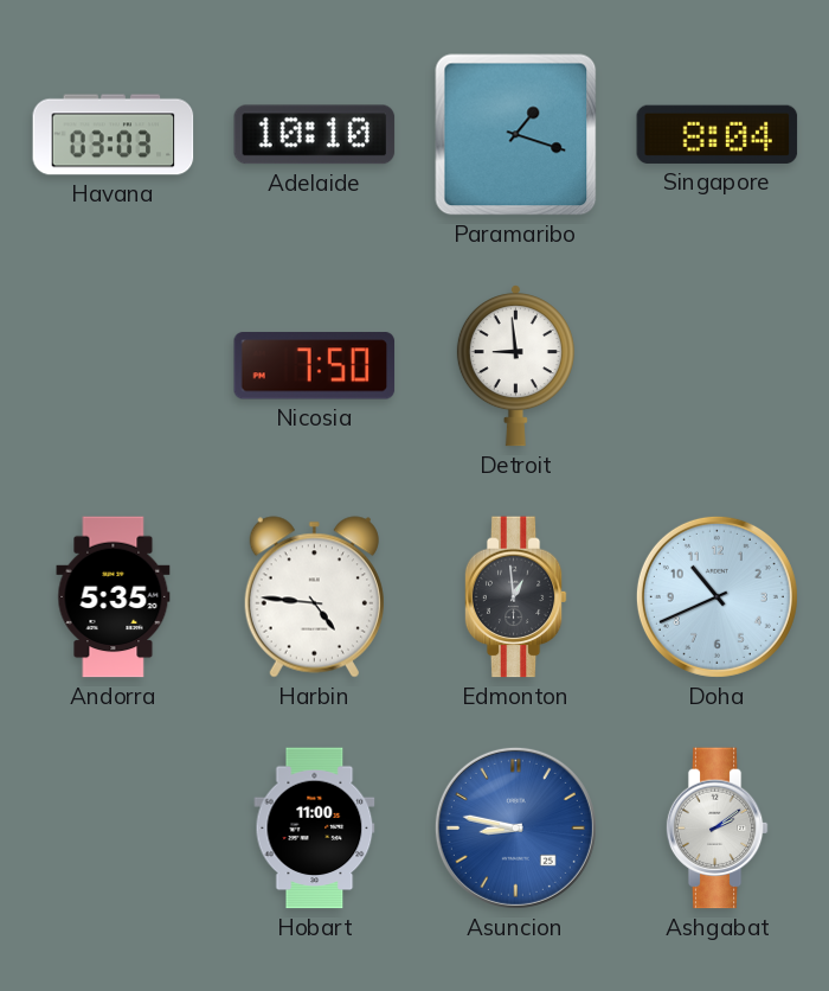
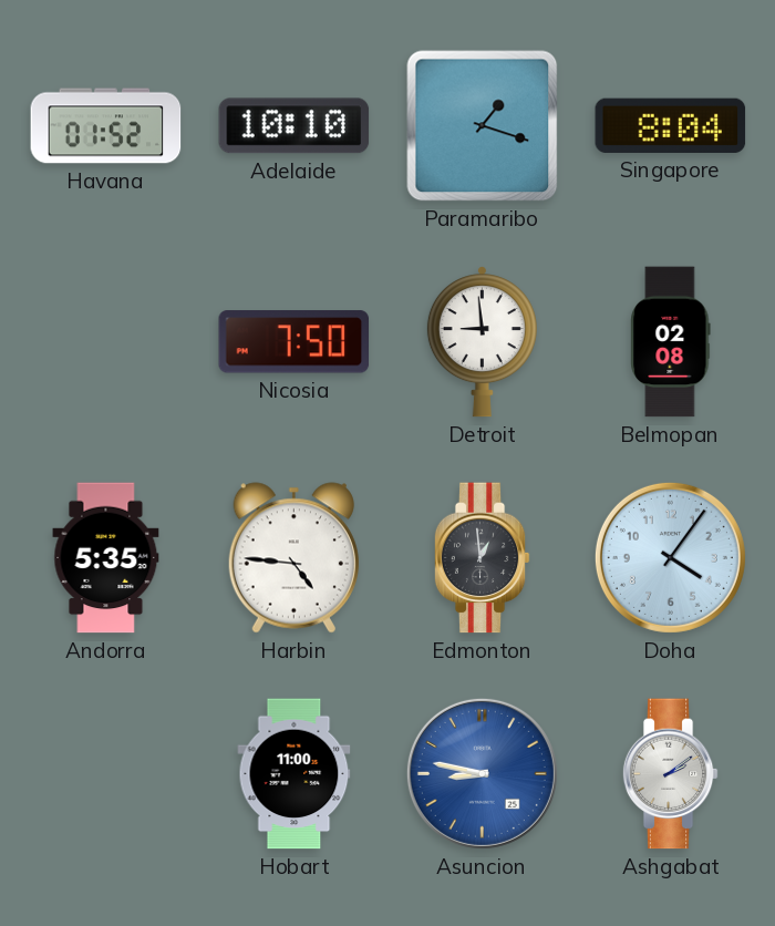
Havana: 03:03 -> 01:52 (106, 126)
Belmopan: none -> 02:08 (671, 342)
Doha: 10:41 -> 4:06 (670, 557)
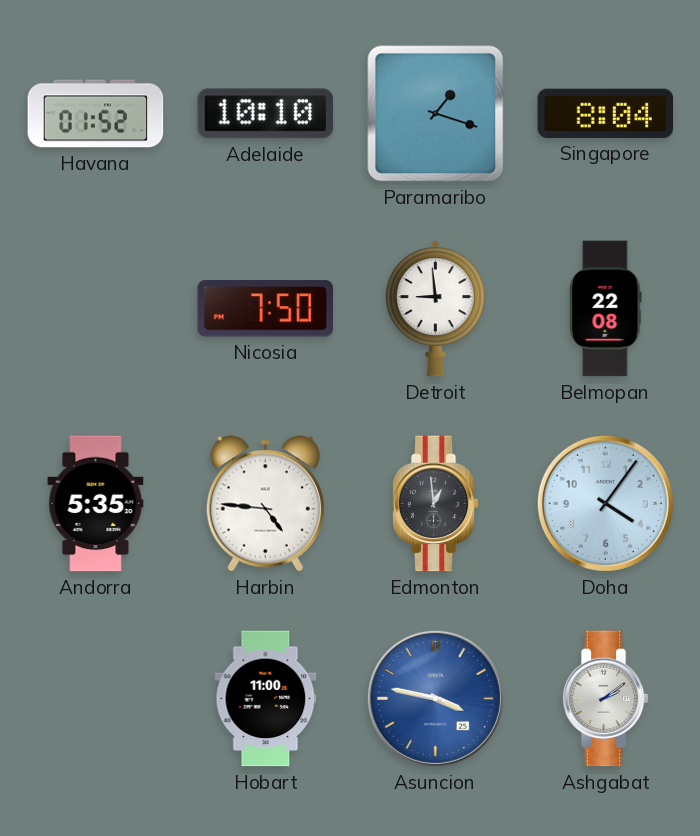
Belmopan: 02:08 -> 22:08 (606, 309)
Asuncion: 8:47 -> 3:47 (435, 698)
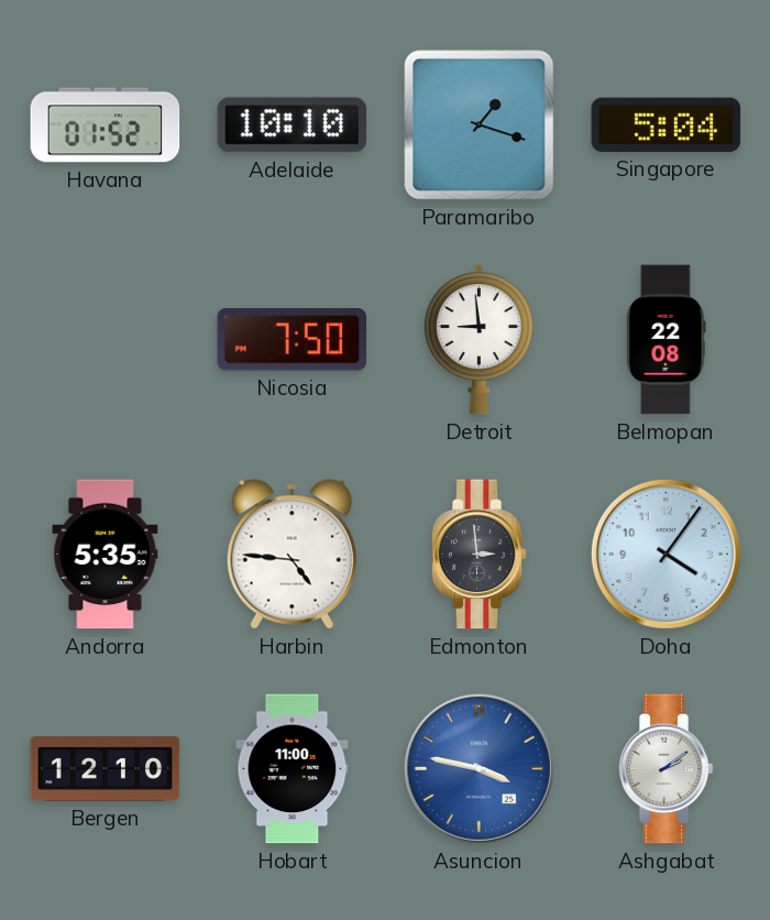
Singapore: 8:04 -> 5:04 (667, 124)
Edmonton: 12:59 -> 2:59 (479, 555)
Bergen: none -> 12:10 (106, 769)
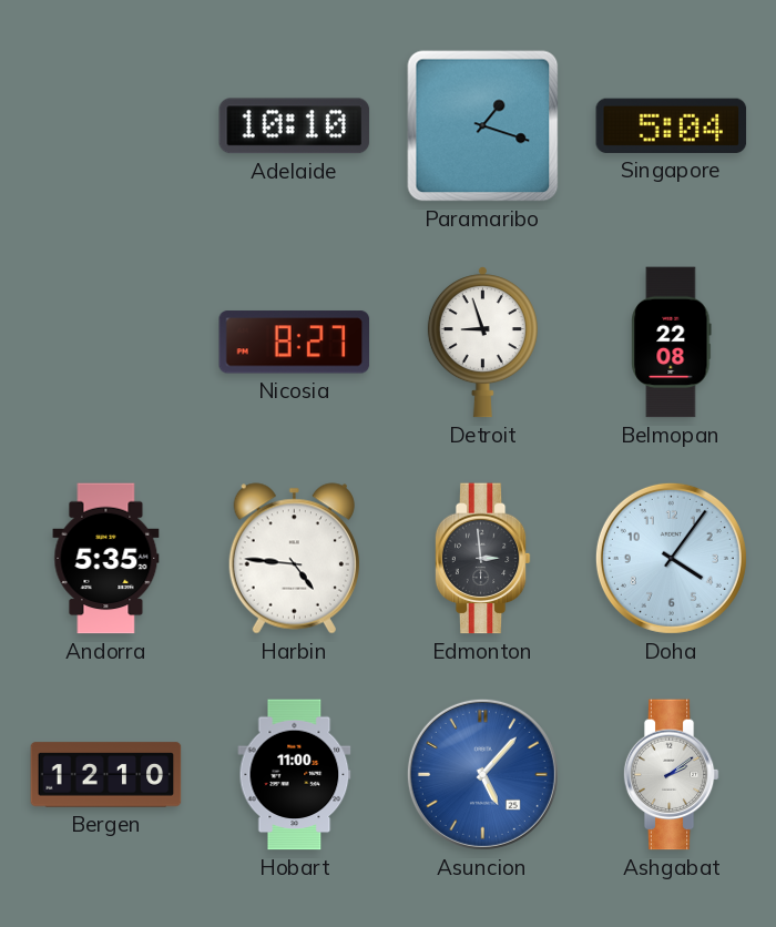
Havana: 01:52 -> none (106, 125)
Nicosia: 7:50 -> 8:27 (295, 343)
Detroit: 8:59 -> 8:57 (482, 343)
Asuncion: 3:47 -> 5:07 (482, 774)
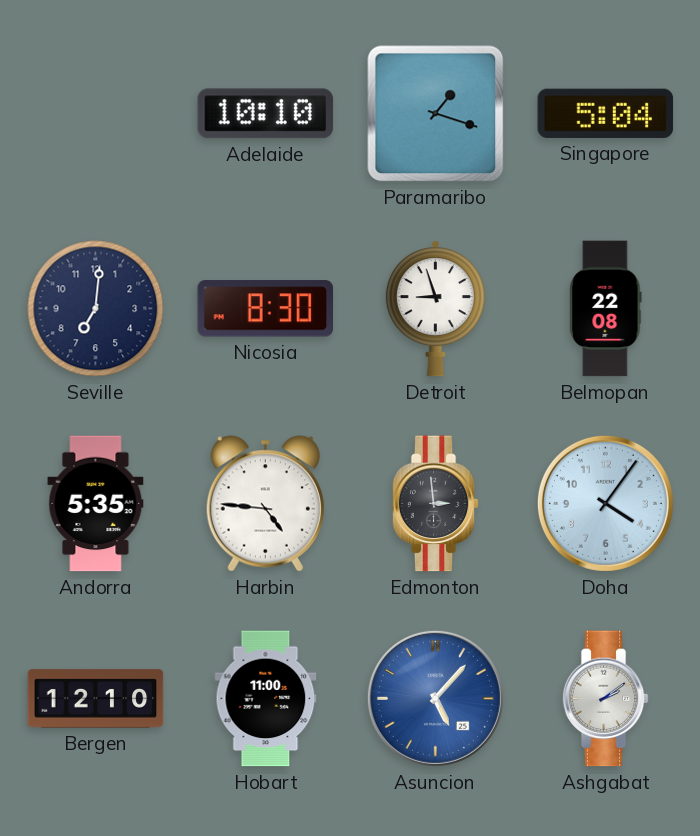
Seville: none -> 7:01 (96, 309)
Nicosia: 8:27 -> 8:30 (266, 309)
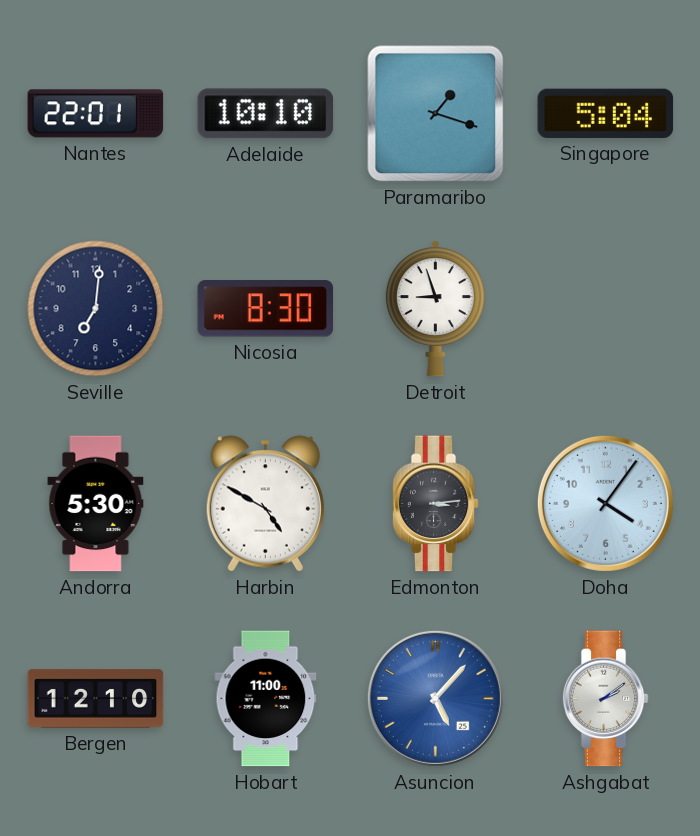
Nantes: none -> 22:01 (96, 114)
Belmopan: 22:08 -> none (606, 309)
Andorra: 5:35 -> 5:30 (96, 504)
Harbin: 4:46 -> 4:50 (265, 504)
Edmonton: 2:59 -> 3:14 (435, 504)
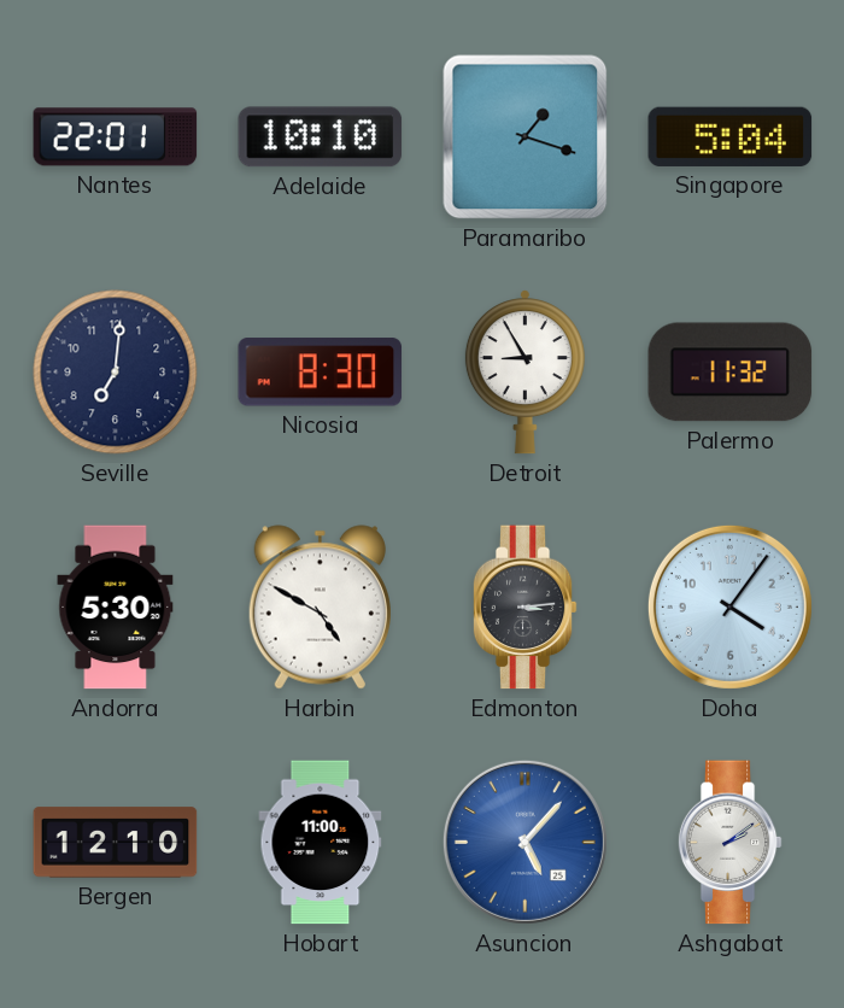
Detroit: 8:57 -> 8:55 (524, 373)
Palermo: none -> 11:32 (731, 373)
